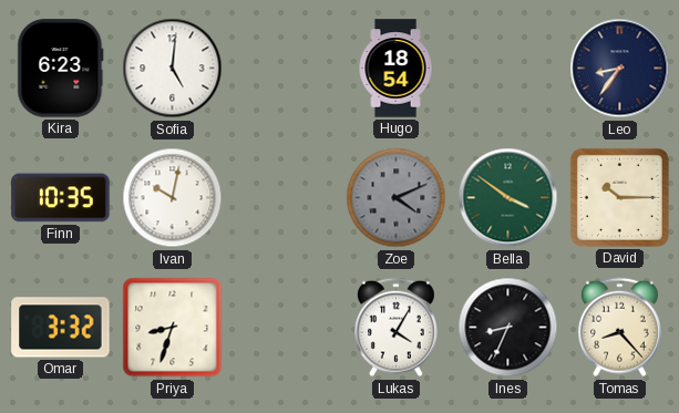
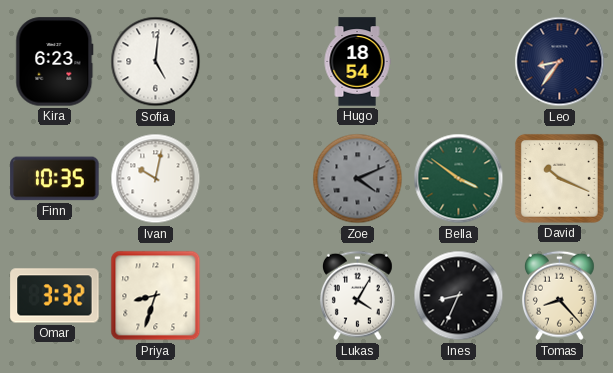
David: 10:15 -> 10:19 (559, 178)
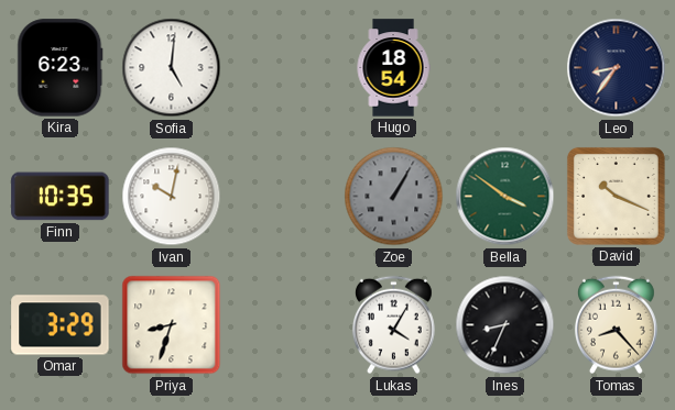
Zoe: 4:11 -> 1:05 (394, 197)
Omar: 3:32 -> 3:29 (61, 325)
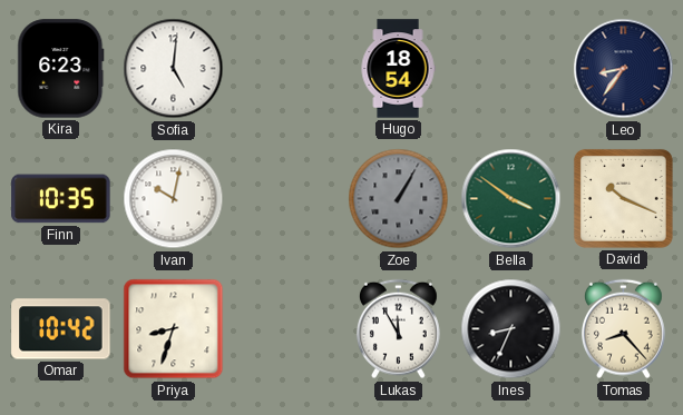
Omar: 3:29 -> 10:42 (61, 329)
Lukas: 4:05 -> 11:55 (398, 329)
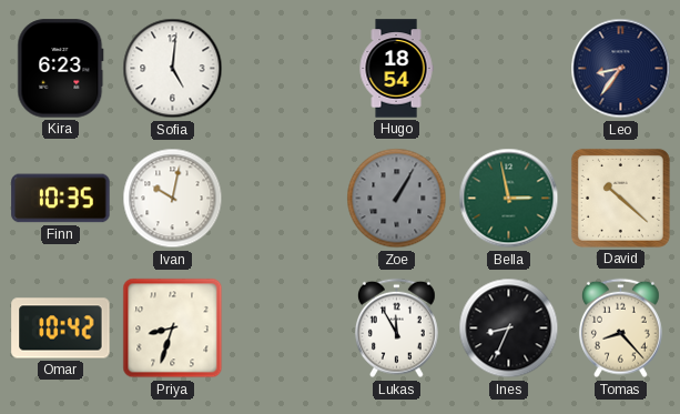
Bella: 3:51 -> 2:58 (509, 199)
David: 10:19 -> 10:22 (620, 198)
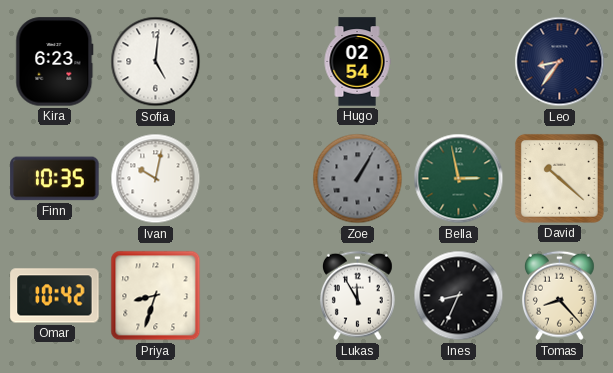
Hugo: 18:54 -> 02:54 (357, 62)
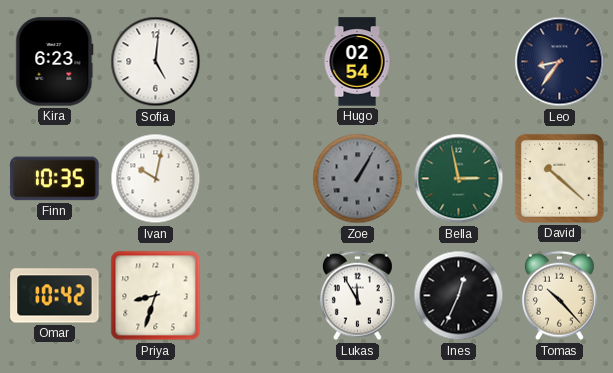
Ines: 8:34 -> 12:34 (459, 296)
Tomas: 8:23 -> 10:23 (559, 296)
